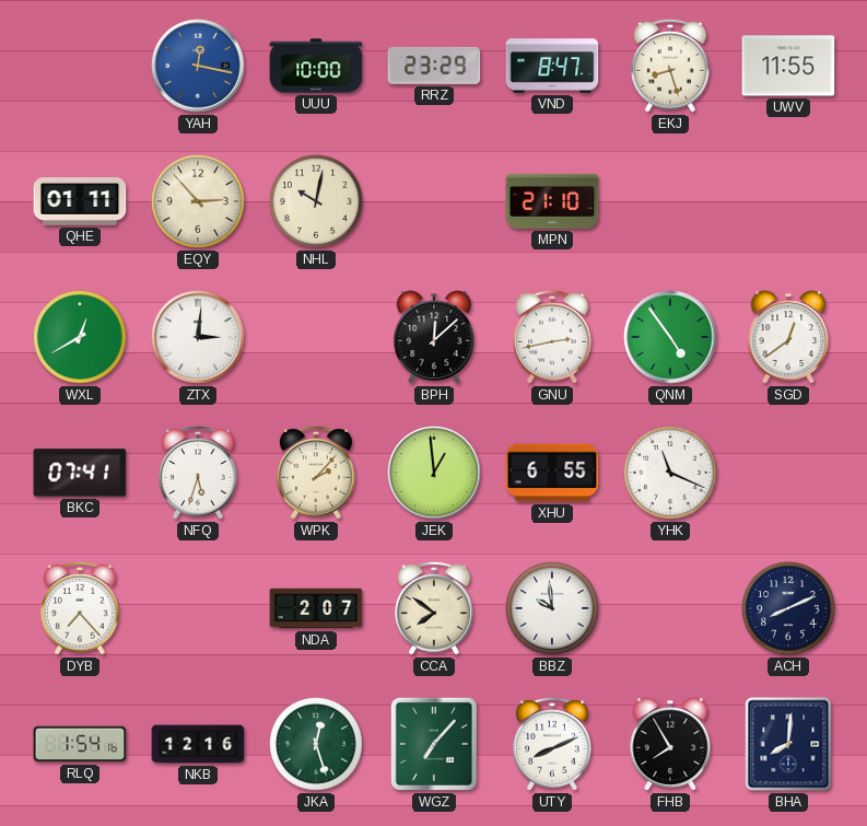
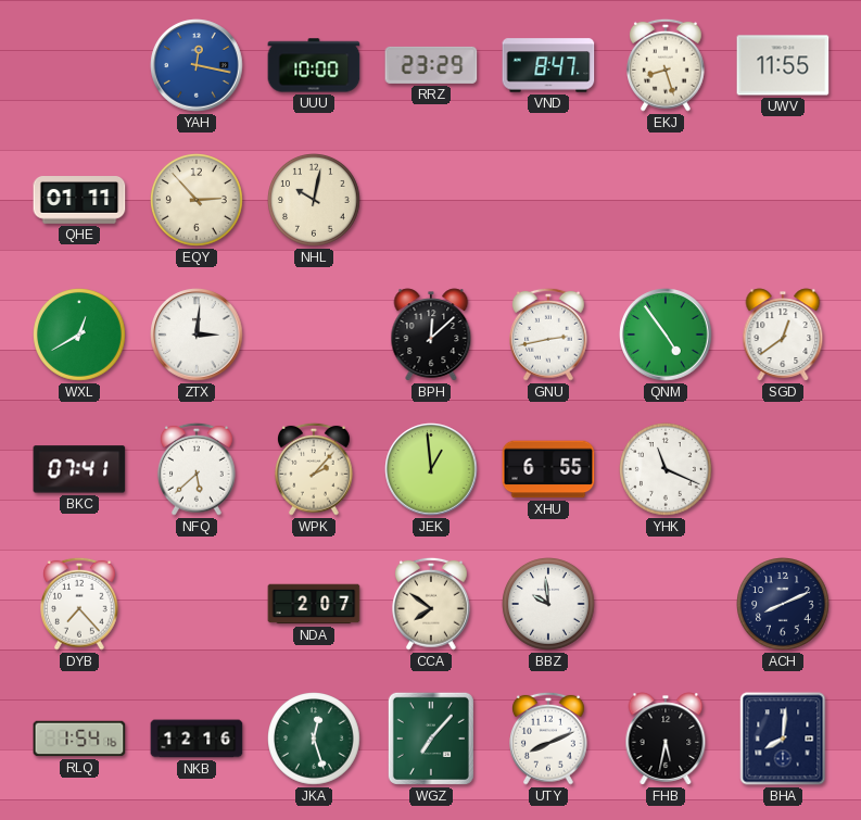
MPN: 21:10 -> none (552, 201)
NFQ: 5:33 -> 5:38 (198, 469)
FHB: 7:55 -> 5:32 (666, 739)
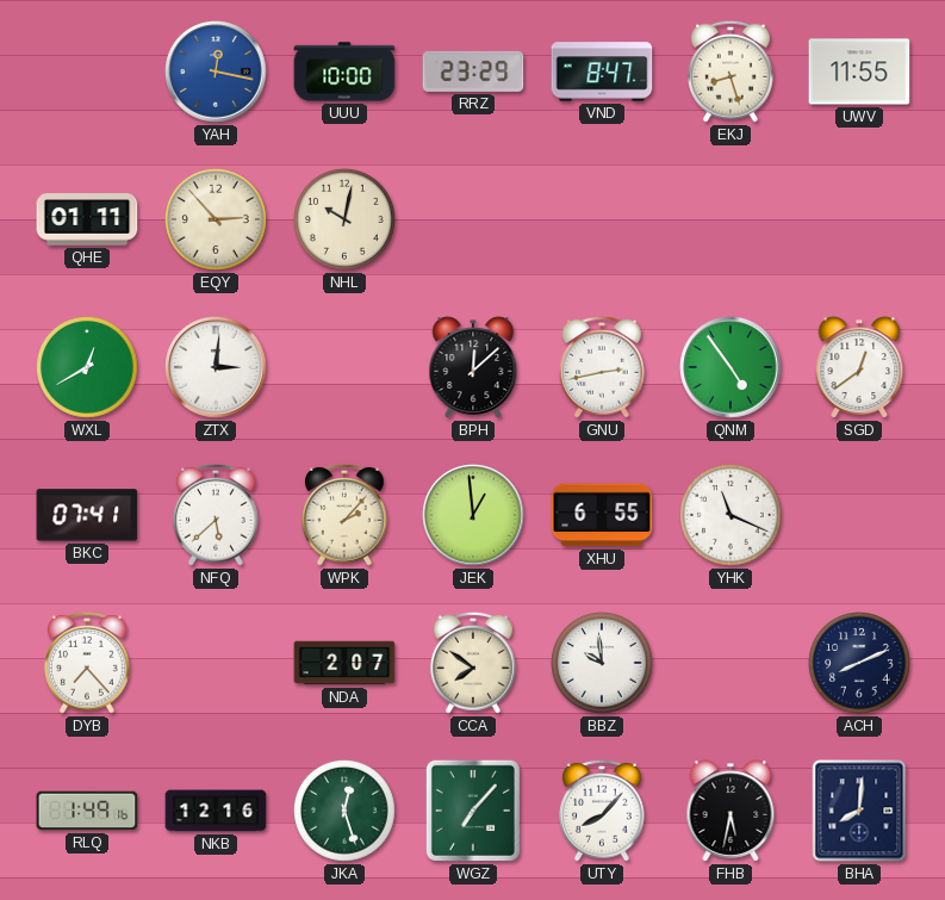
RLQ: 1:54 -> 1:49 (87, 811)
UTY: 8:11 -> 8:07 (603, 811)
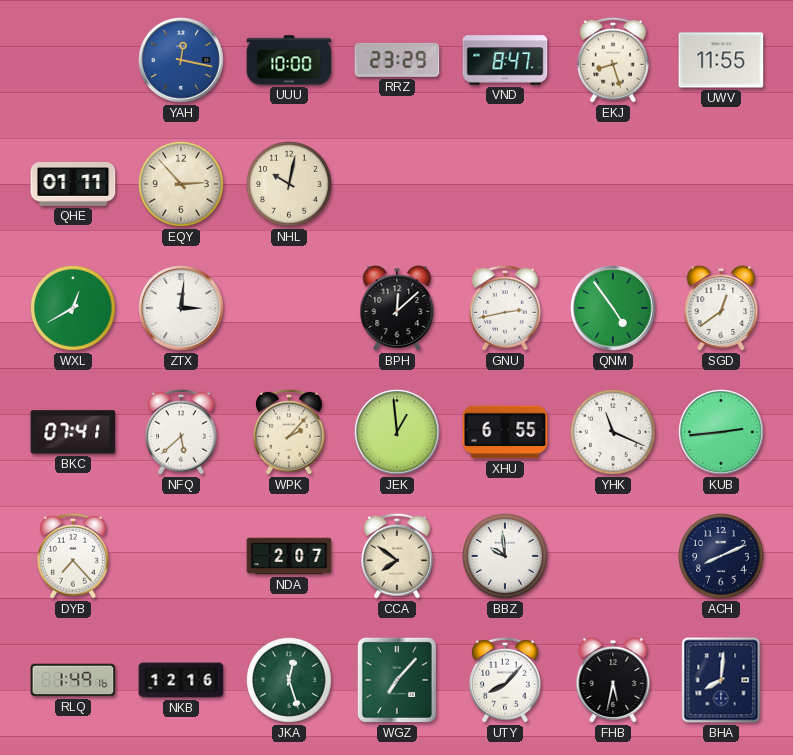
KUB: none -> 2:44 (721, 432)
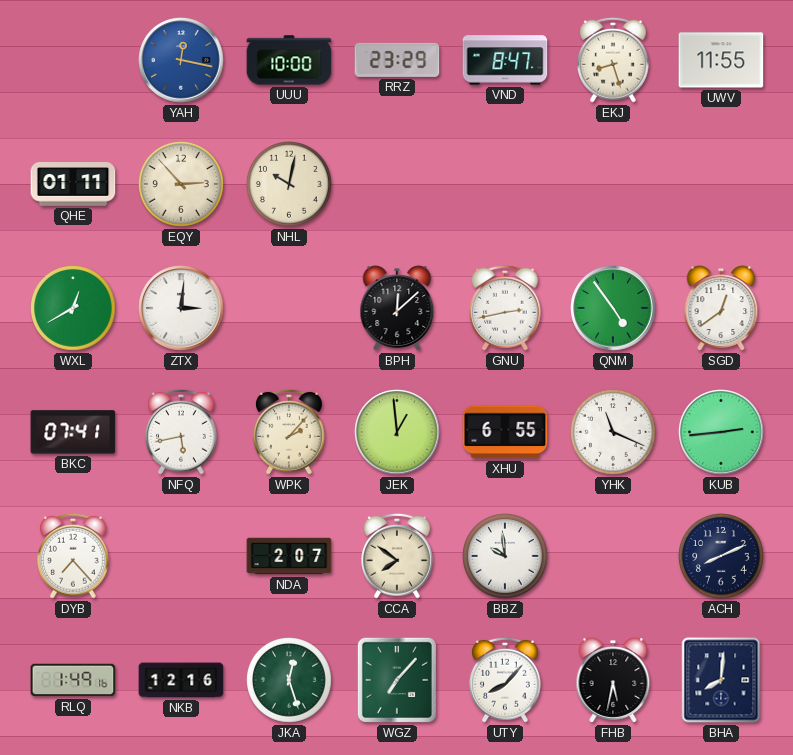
NFQ: 5:38 -> 5:43 (182, 432)
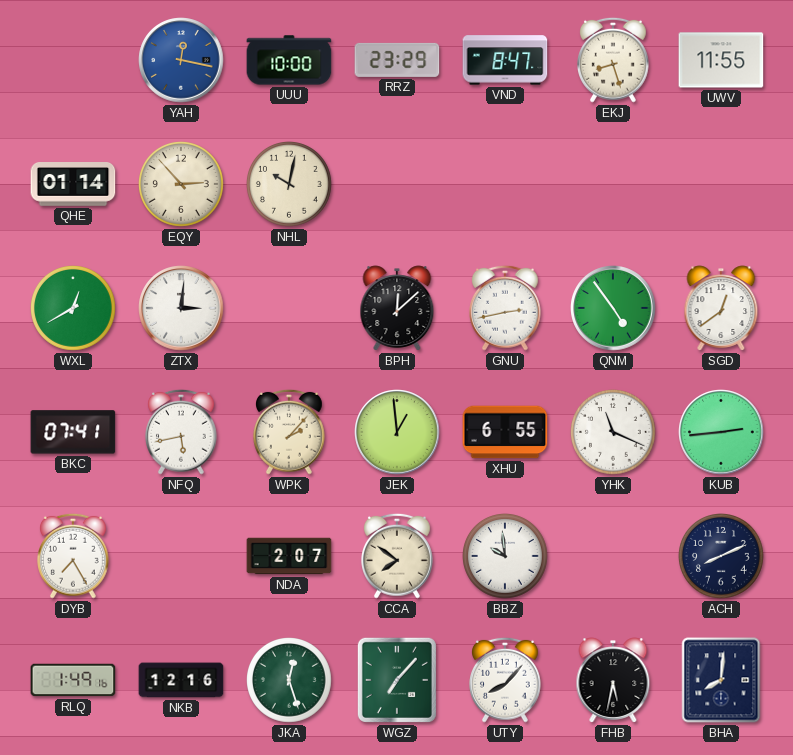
QHE: 01:11 -> 01:14 (73, 184)
DYB: 7:23 -> 7:25 (74, 556)
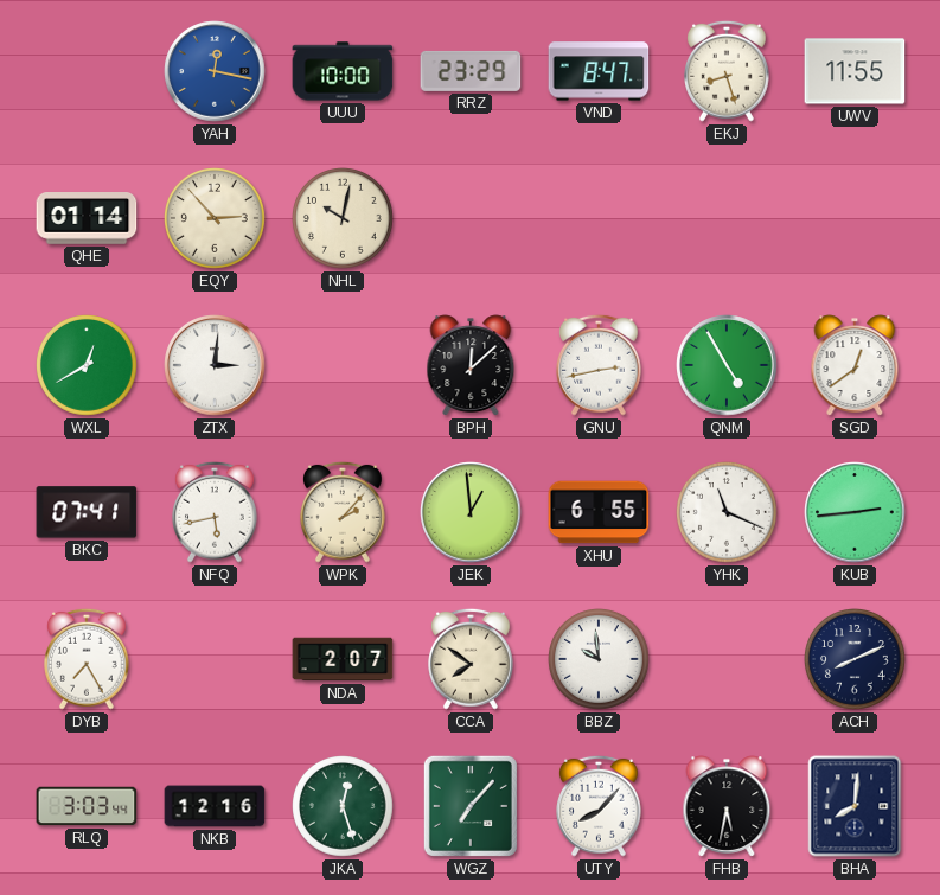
QNM: 4:54 -> 4:55 (727, 365)
RLQ: 1:49 -> 3:03 (87, 806)
